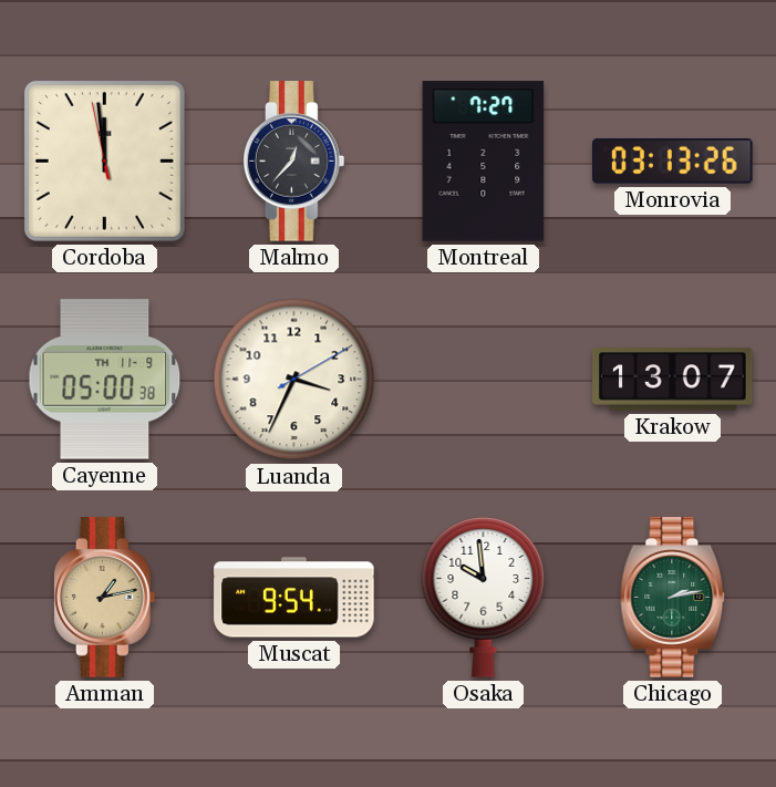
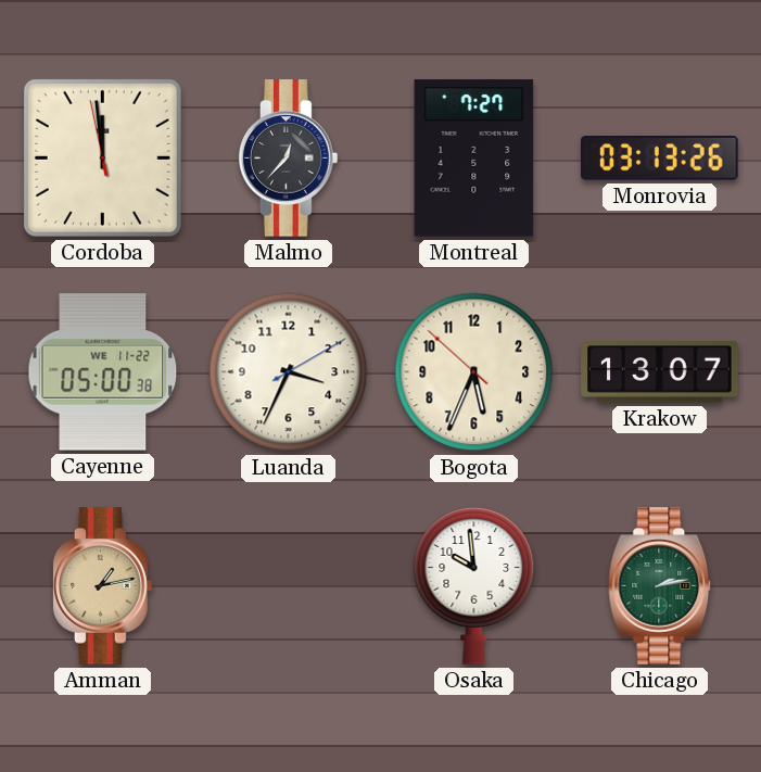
Cayenne date: TH 11-9 -> WE 11-22 (103, 372)
Bogota: none -> 5:33 (474, 372)
Muscat: 9:54 -> none (294, 598)
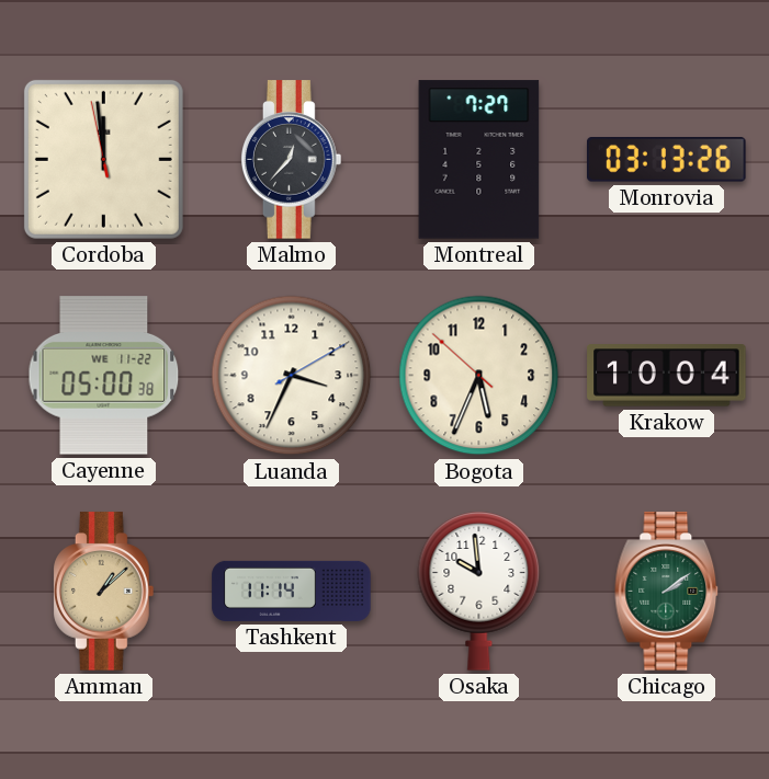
Krakow: 13:07 -> 10:04 (667, 376)
Amman: 1:13 -> 1:08 (104, 592)
Tashkent: none -> 11:14 (292, 591)
Chicago: 2:13 -> 2:09 (667, 592)
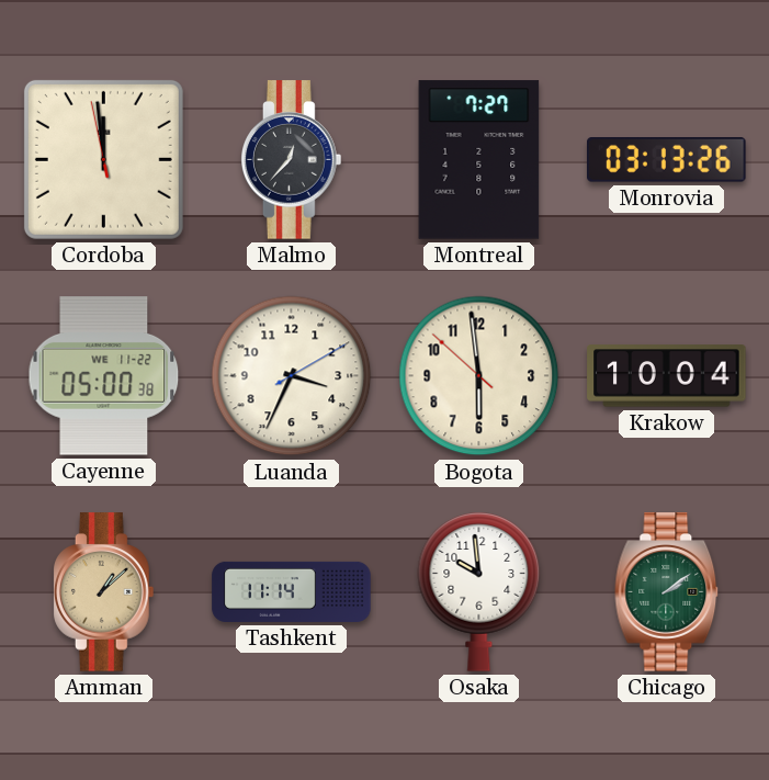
Bogota: 5:33 -> 5:58 (479, 376)
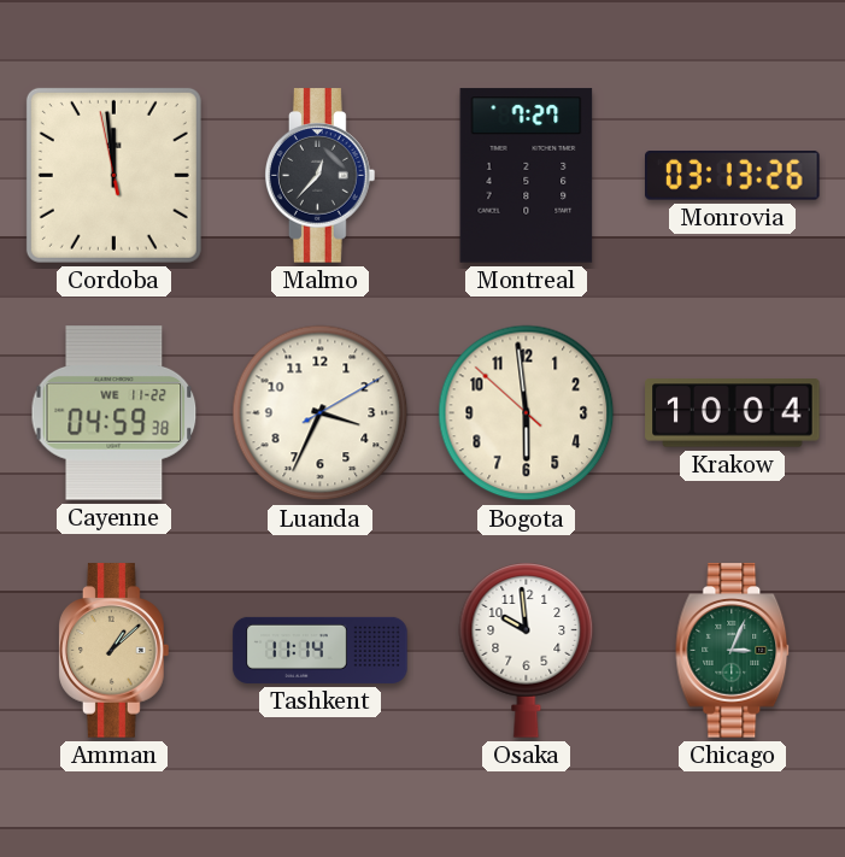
Cayenne: 05:00 -> 04:59 (115, 413)
Chicago: 2:09 -> 3:04 (733, 651)
